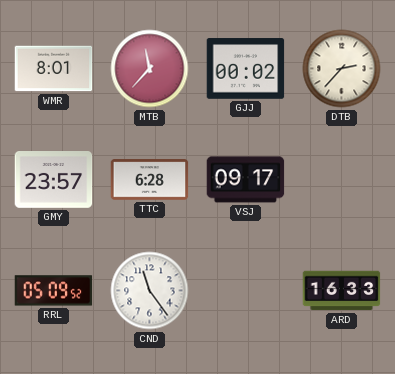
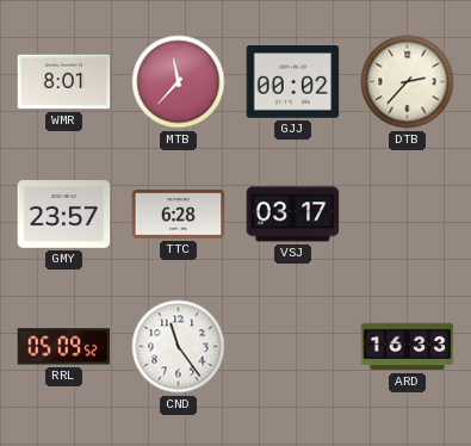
VSJ: 09:17 -> 03:17 (293, 215)
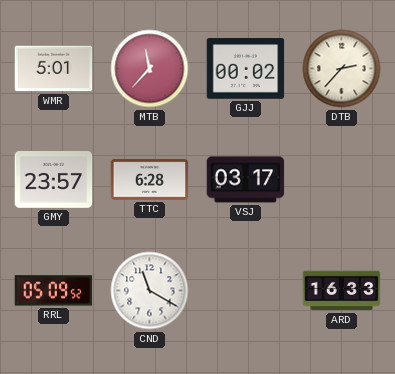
WMR: 8:01 -> 5:01 (54, 69)
CND: 11:24 -> 11:20 (150, 291)
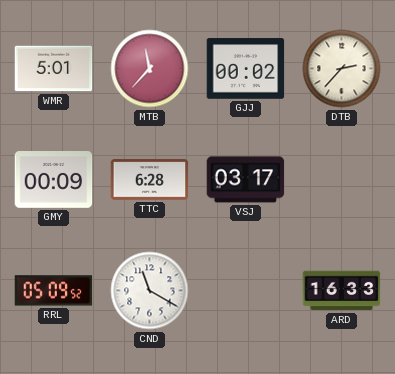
GMY: 23:57 -> 00:09 (54, 180)
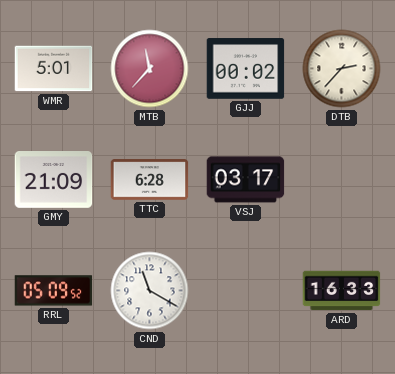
GMY: 00:09 -> 21:09 (54, 180)
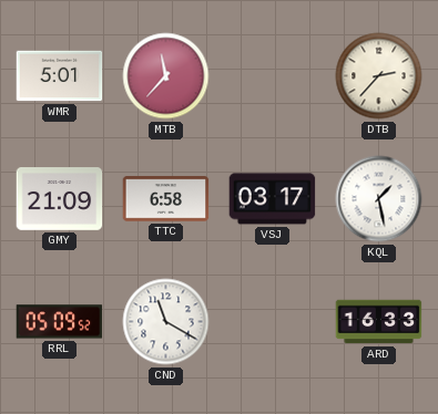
GJJ: 00:02 -> none (246, 69)
TTC: 6:28 -> 6:58 (166, 199)
KQL: none -> 1:28 (379, 199)
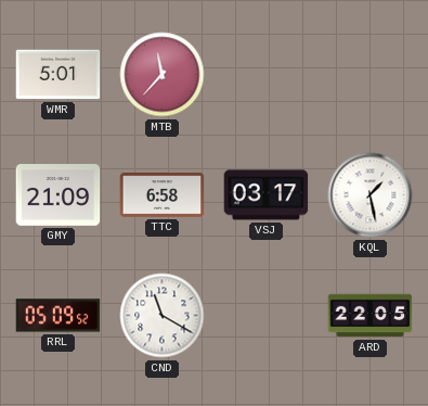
DTB: 2:37 -> none (379, 76)
ARD: 16:33 -> 22:05 (371, 316)
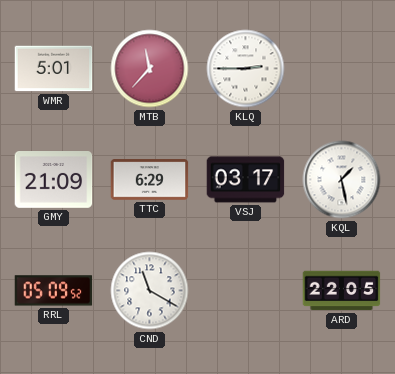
KLQ: none -> 2:45 (246, 69)
TTC: 6:58 -> 6:29 (150, 180)
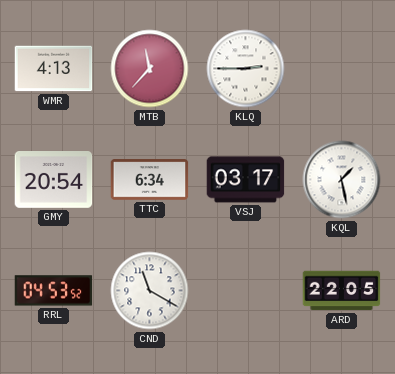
WMR: 5:01 -> 4:13 (54, 69)
GMY: 21:09 -> 20:54 (54, 180)
TTC: 6:29 -> 6:34 (150, 180)
RRL: 05:09 -> 04:53 (54, 291)
